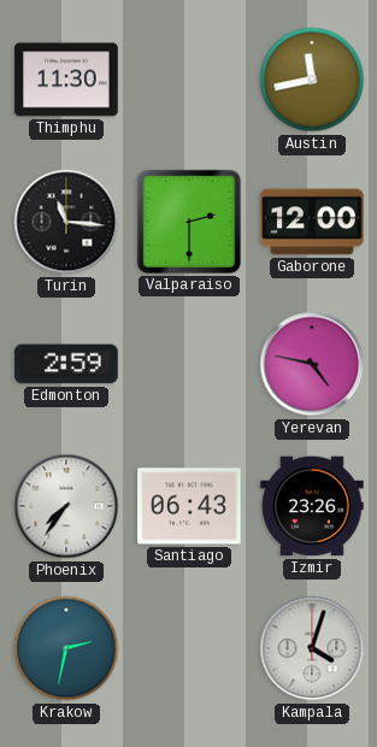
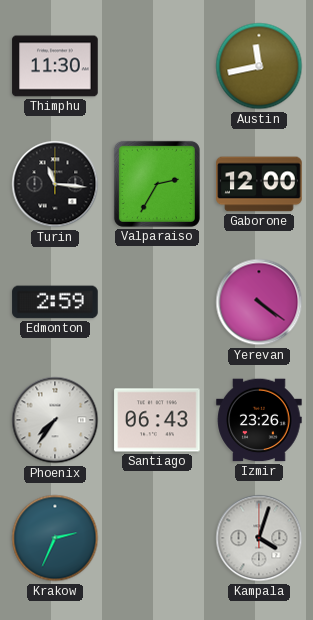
Valparaiso: 2:30 -> 2:35 (157, 184)
Yerevan: 4:47 -> 4:21 (259, 302)
Krakow: 2:32 -> 2:34 (55, 538)
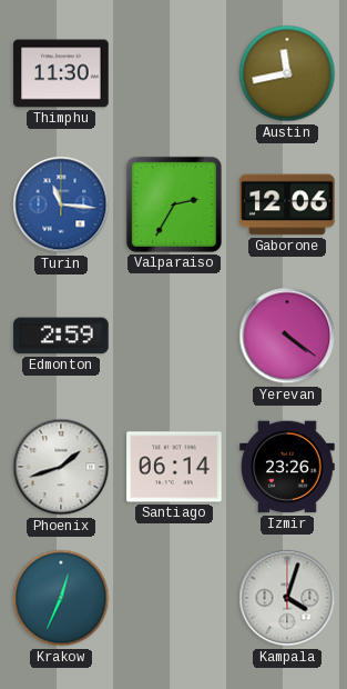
Turin dial: black -> blue (61, 204)
Gaborone: 12:00 -> 12:06 (287, 204)
Phoenix: 7:36 -> 1:42 (61, 467)
Santiago: 06:43 -> 06:14 (174, 467)
Krakow: 2:34 -> 12:34 (61, 598)
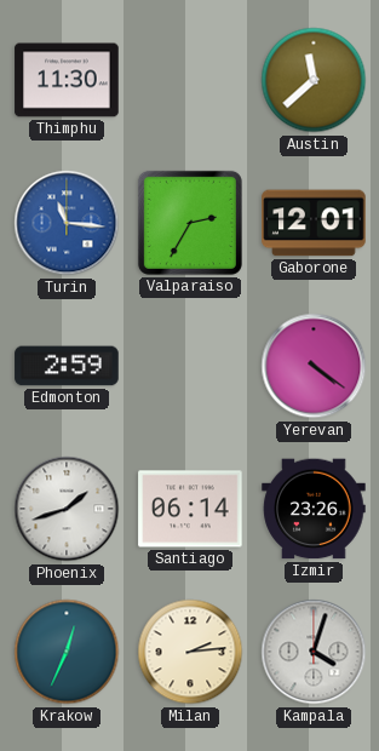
Austin: 11:43 -> 11:38 (314, 80)
Gaborone: 12:06 -> 12:01 (314, 223)
Milan: none -> 2:14 (190, 652)
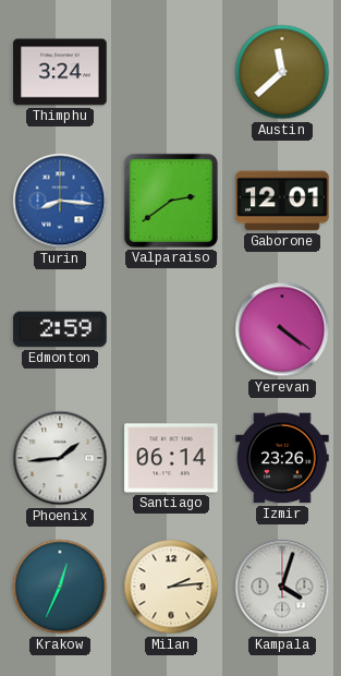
Thimphu: 11:30 -> 3:24 (60, 72)
Turin: 11:16 -> 8:16 (60, 201)
Valparaiso: 2:35 -> 2:39 (171, 201)
Phoenix: 1:42 -> 1:44 (60, 458)
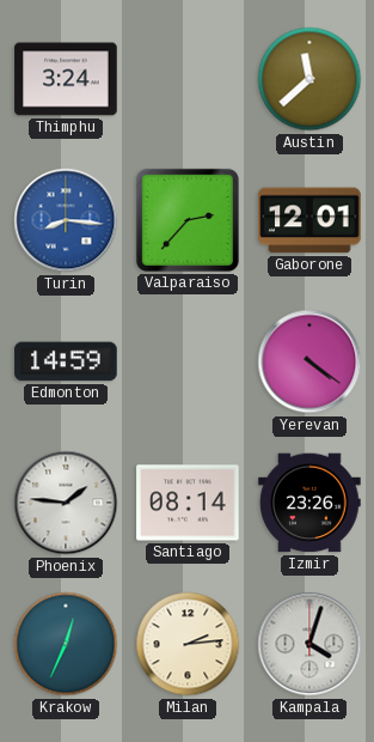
Valparaiso: 2:39 -> 2:37 (188, 220)
Edmonton: 2:59 -> 14:59 (66, 361)
Phoenix: 1:44 -> 1:46 (66, 503)
Santiago: 06:14 -> 08:14 (188, 503)
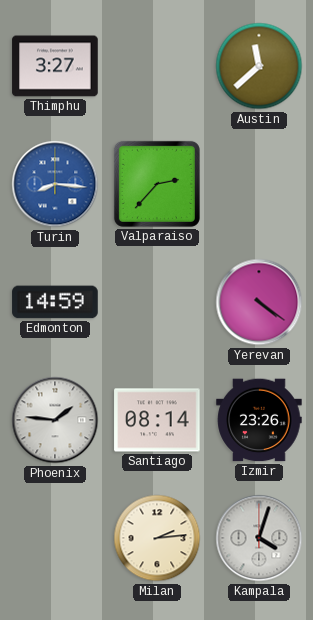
Thimphu: 3:24 -> 3:27 (55, 66)
Gaborone: 12:01 -> none (309, 220)
Krakow: 12:34 -> none (66, 644)
